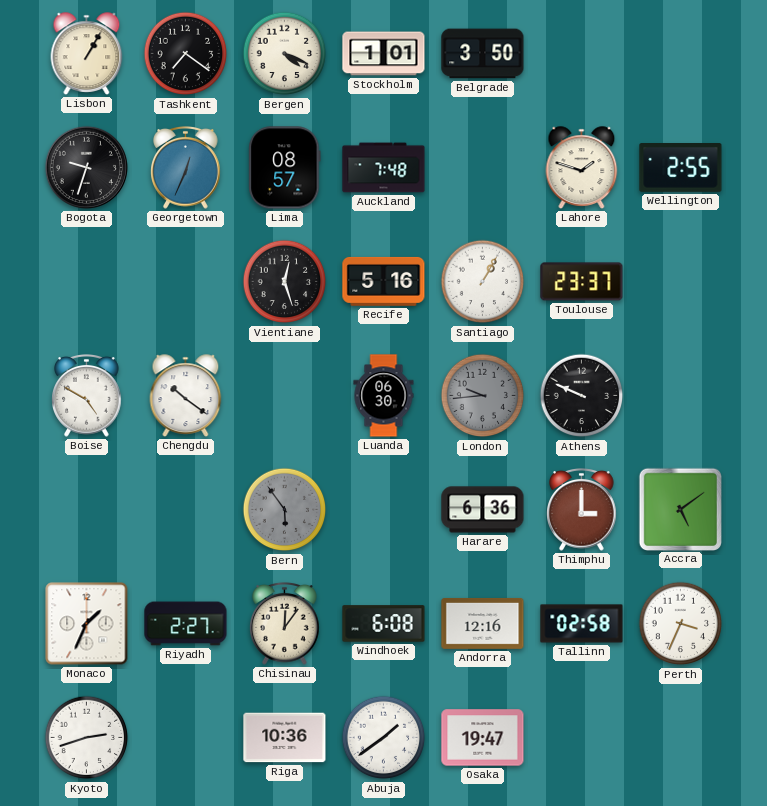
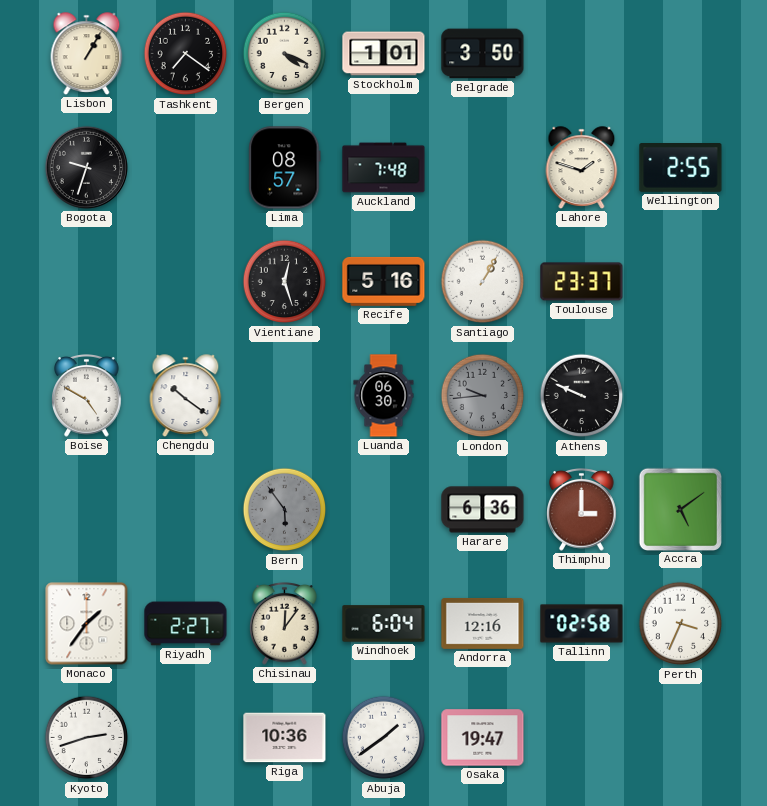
Georgetown: 12:34 -> none (186, 168)
Monaco: 1:34 -> 1:36 (87, 624)
Windhoek: 6:08 -> 6:04 (384, 624)
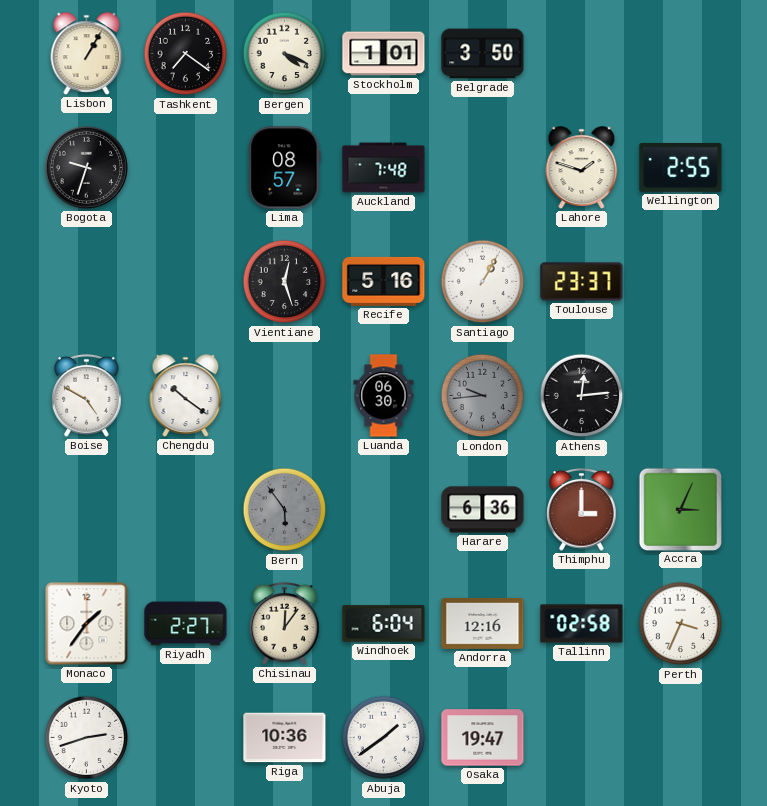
Athens: 9:49 -> 12:14 (582, 396)
Accra: 5:09 -> 3:04 (680, 509)
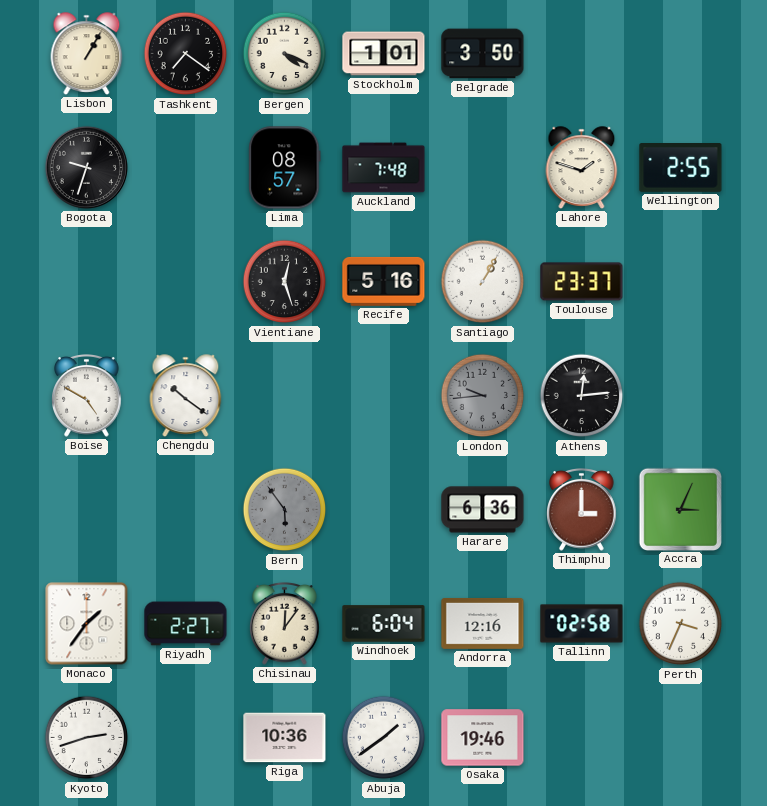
Luanda: 06:30 -> none (384, 396)
Osaka: 19:47 -> 19:46 (483, 738)
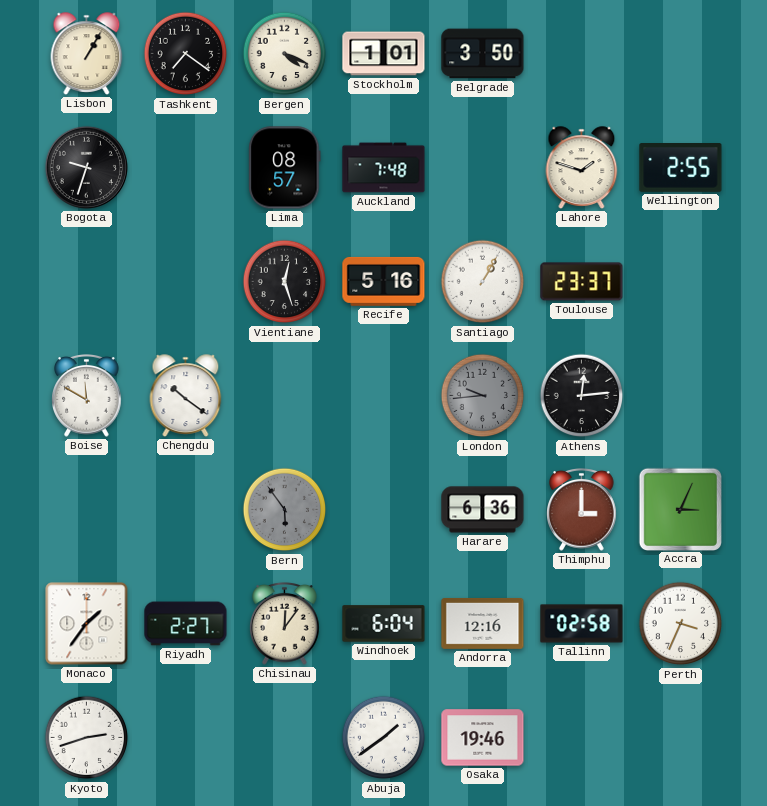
Boise: 4:50 -> 11:50 (87, 396)
Riga: 10:36 -> none (285, 738)
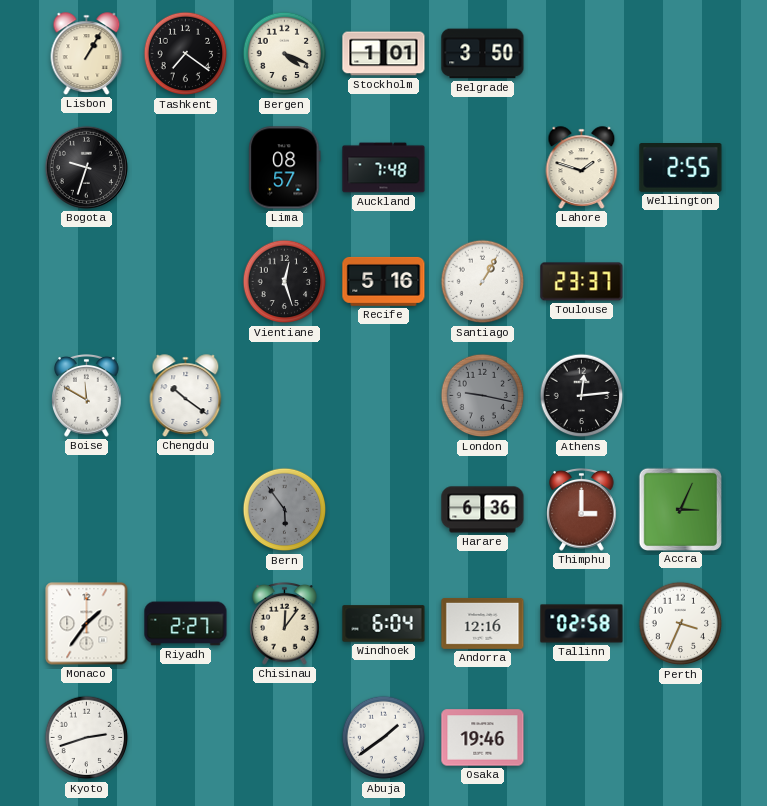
London: 9:44 -> 9:17 (483, 396)
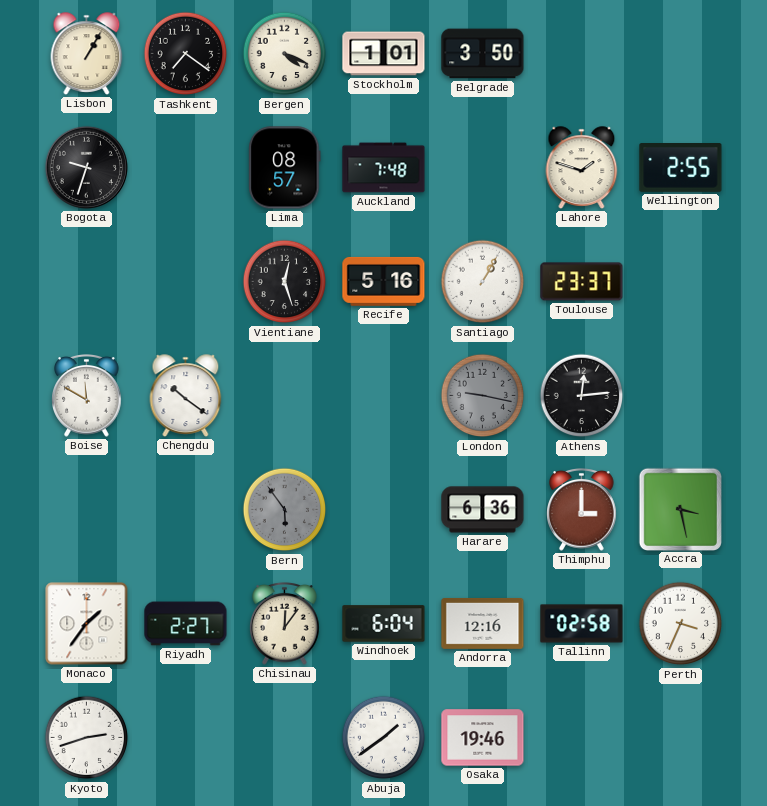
Accra: 3:04 -> 3:28 (680, 509)
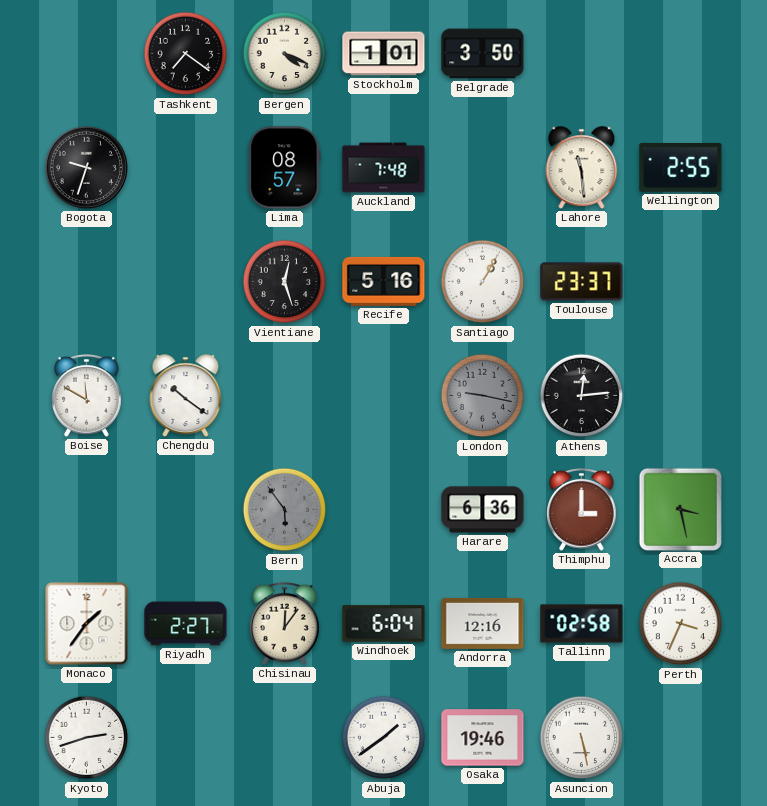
Lisbon: 1:05 -> none (87, 54)
Lahore: 1:48 -> 11:29 (582, 168)
Asuncion: none -> 5:28 (582, 738)
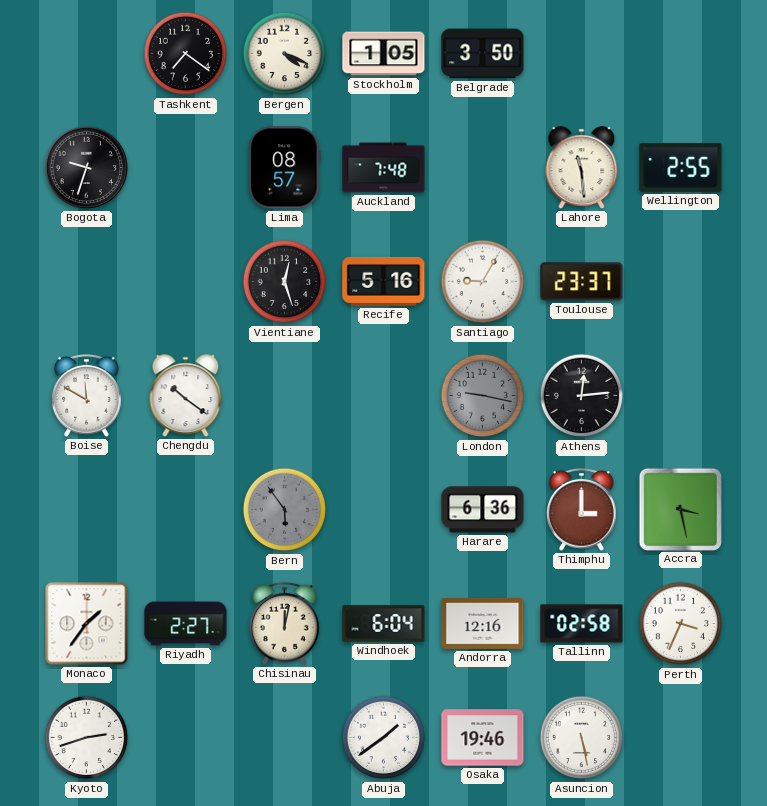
Stockholm: 1:01 -> 1:05 (384, 54)
Santiago: 1:05 -> 9:05 (483, 282)
Chisinau: 12:06 -> 12:02 (285, 624)
